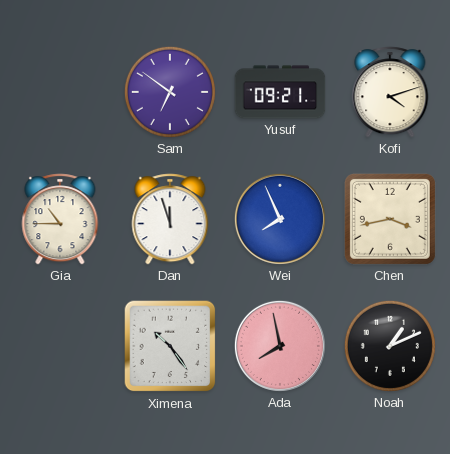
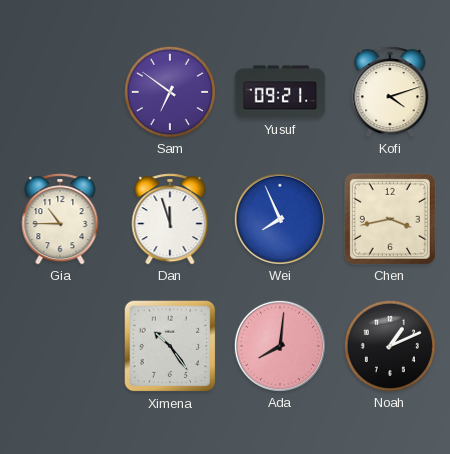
Ada: 7:58 -> 8:01 (280, 346)
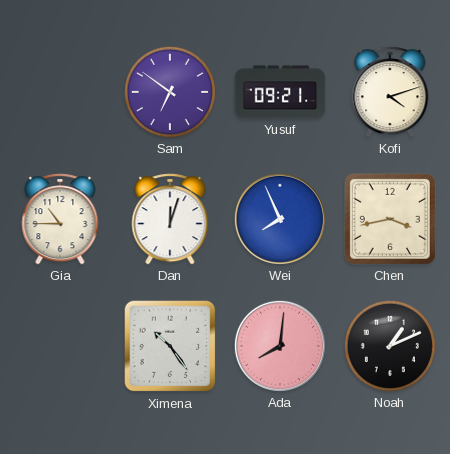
Dan: 11:57 -> 12:03 (170, 219)
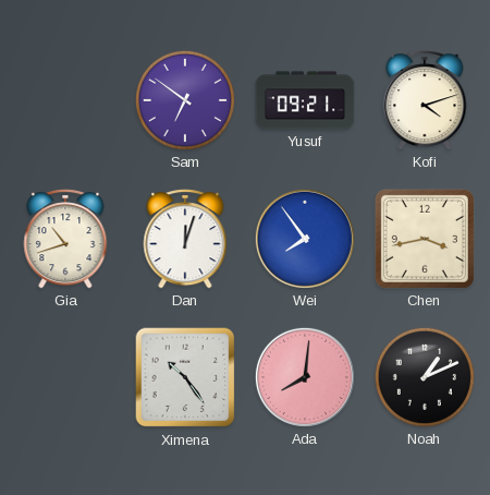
Gia: 10:45 -> 10:42 (65, 239)
Wei: 7:56 -> 7:54 (305, 239)
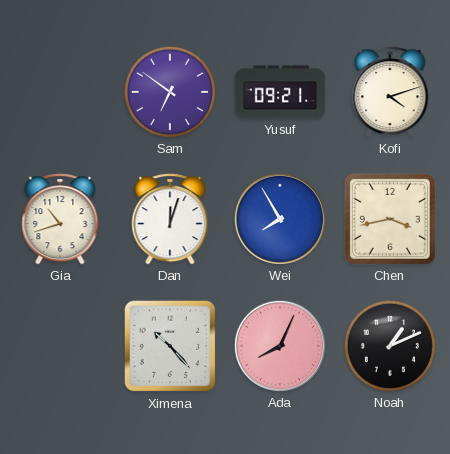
Wei: 7:54 -> 7:55 (280, 219)
Ximena: 10:24 -> 10:23 (170, 346)
Ada: 8:01 -> 8:04 (280, 346)
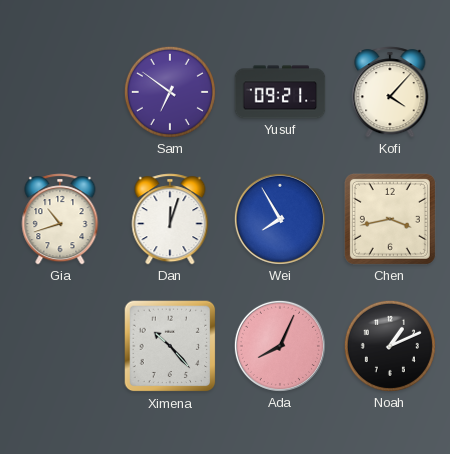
Kofi: 4:12 -> 4:07 (390, 92)
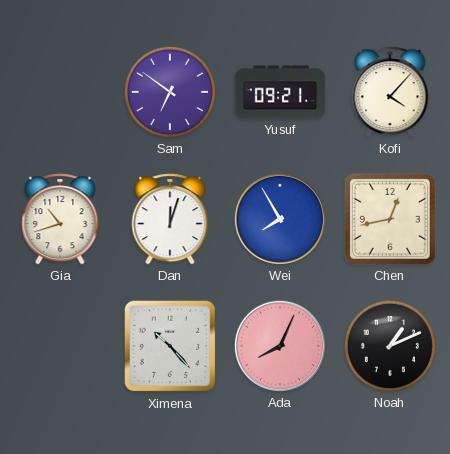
Chen: 3:43 -> 12:43 (390, 219)
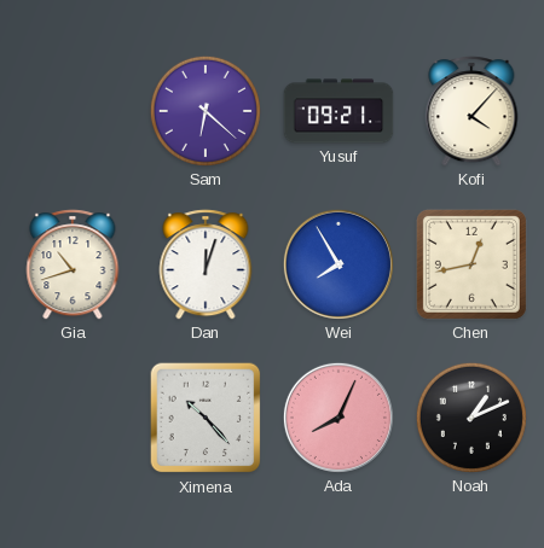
Sam: 6:51 -> 6:22 (206, 111)
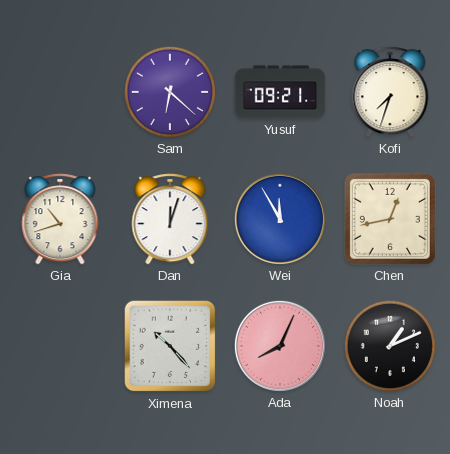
Kofi: 4:07 -> 7:33 (390, 92)
Wei: 7:55 -> 11:55 (280, 219)
